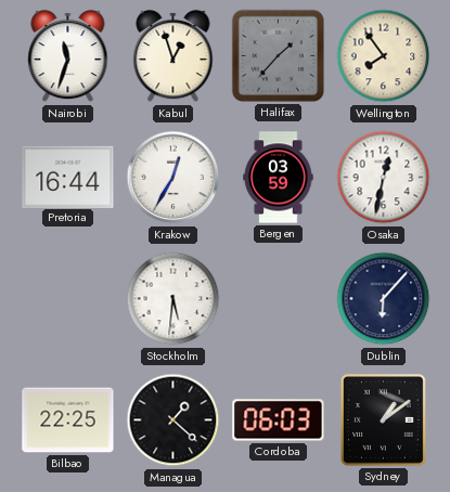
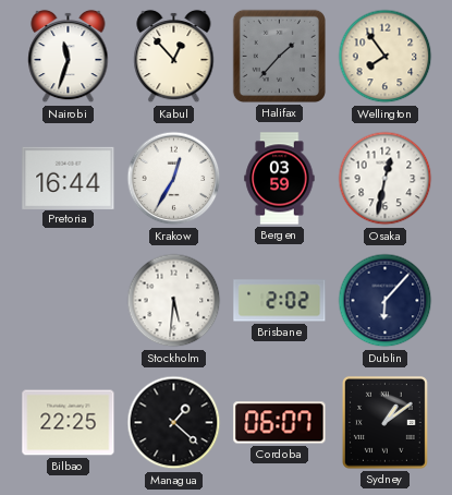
Kabul: 12:57 -> 12:53 (174, 57)
Brisbane: none -> 2:02 (280, 301)
Cordoba: 06:03 -> 06:07 (280, 423)
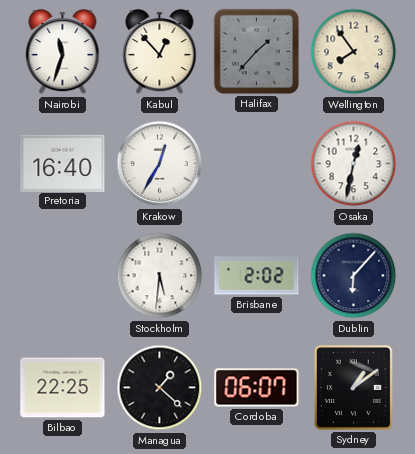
Pretoria: 16:44 -> 16:40 (63, 163)
Bergen: 03:59 -> none (280, 179)
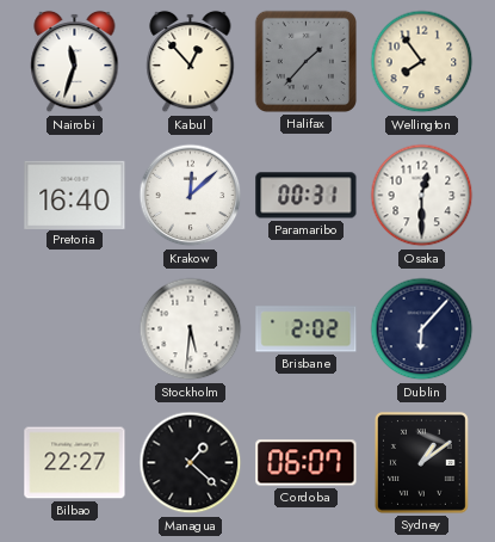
Krakow: 12:35 -> 12:08 (191, 196)
Paramaribo: none -> 00:31 (307, 196)
Osaka: 12:32 -> 12:30 (422, 196)
Bilbao: 22:25 -> 22:27 (75, 463)
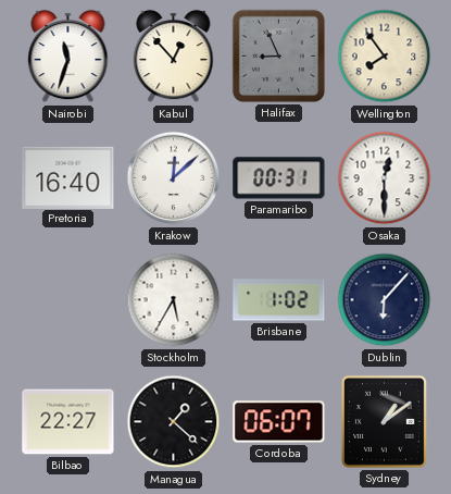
Halifax: 1:37 -> 8:56 (278, 55)
Stockholm: 5:31 -> 5:35 (174, 300)
Brisbane: 2:02 -> 1:02 (279, 300)
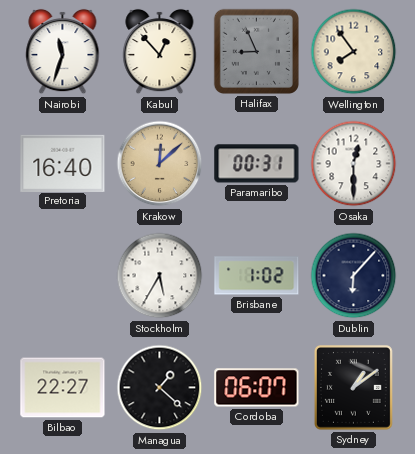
Krakow dial: white -> champagne (160, 164)
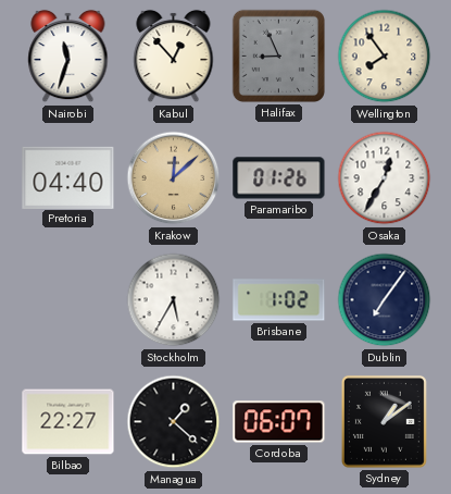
Pretoria: 16:40 -> 04:40 (68, 177)
Paramaribo: 00:31 -> 01:26 (279, 178)
Osaka: 12:30 -> 12:35 (385, 178)
Dublin: 6:07 -> 7:06 (385, 300)
